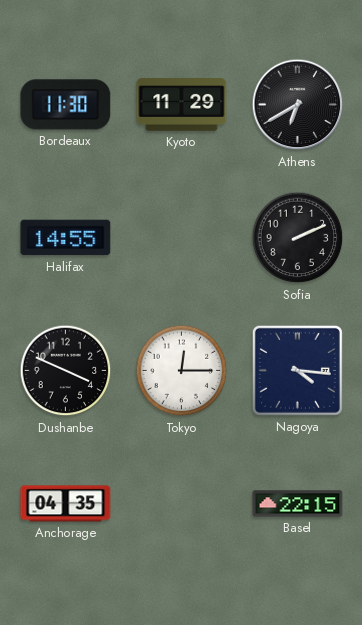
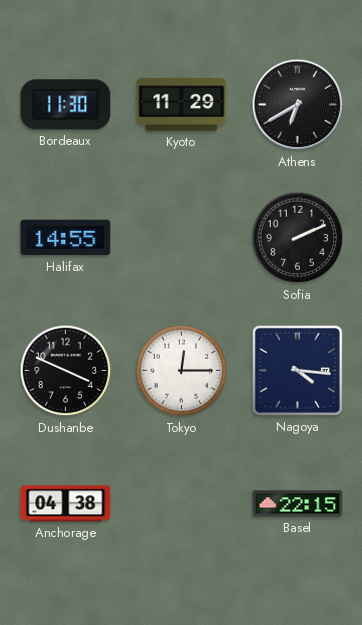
Anchorage: 04:35 -> 04:38 (66, 504)
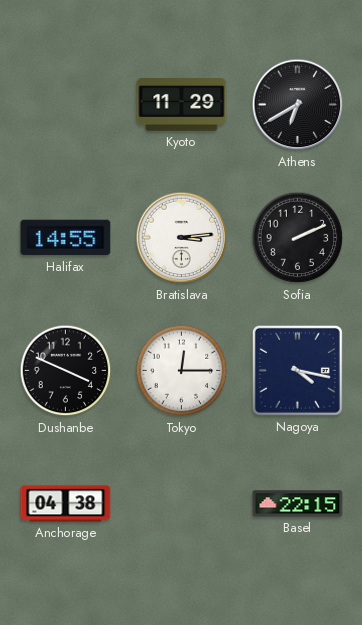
Bordeaux: 11:30 -> none (66, 105)
Bratislava: none -> 3:14 (182, 238)
Nagoya: 4:16 -> 4:17 (297, 370)
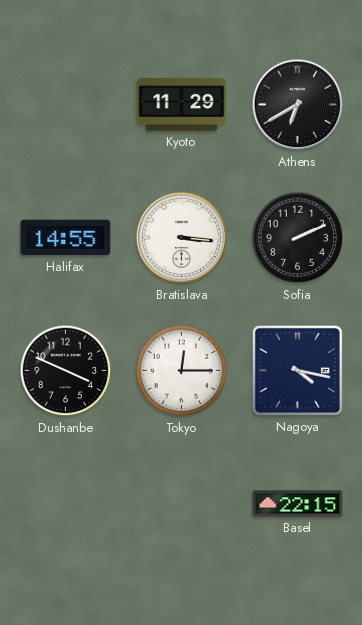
Bratislava: 3:14 -> 3:16 (182, 238)
Anchorage: 04:38 -> none (66, 504)
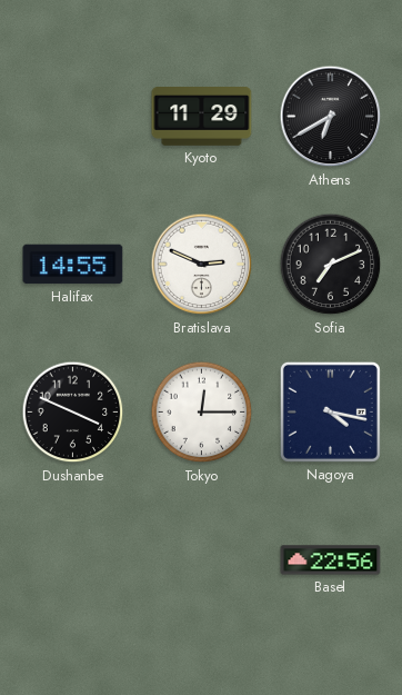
Bratislava: 3:16 -> 2:49 (202, 265)
Sofia: 2:11 -> 7:11 (331, 265)
Basel: 22:15 -> 22:56 (331, 560)
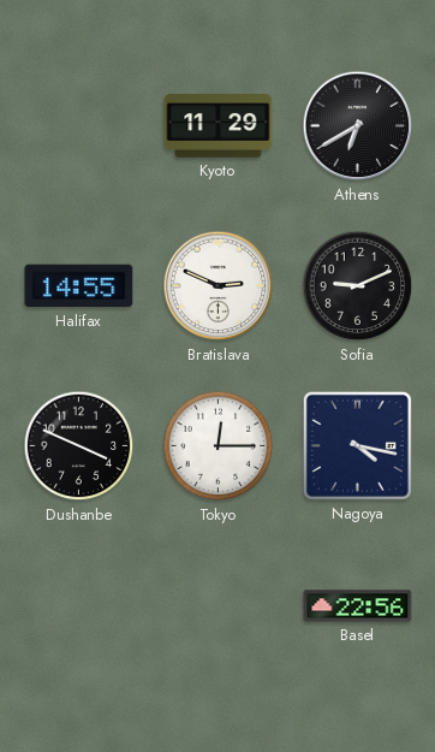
Sofia: 7:11 -> 9:11 (358, 286)
